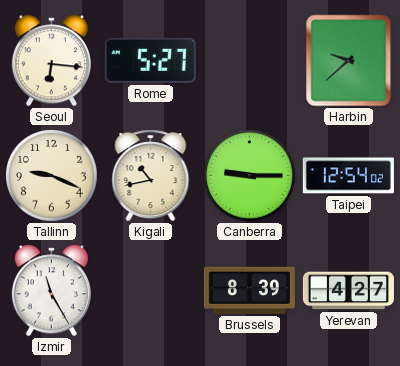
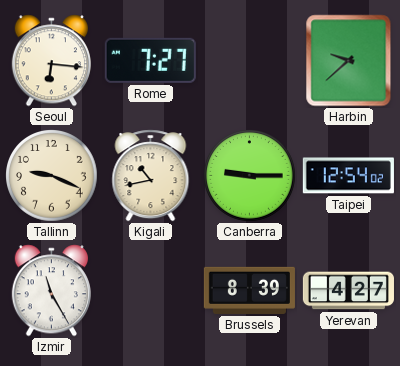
Rome: 5:27 -> 7:27 (150, 60)
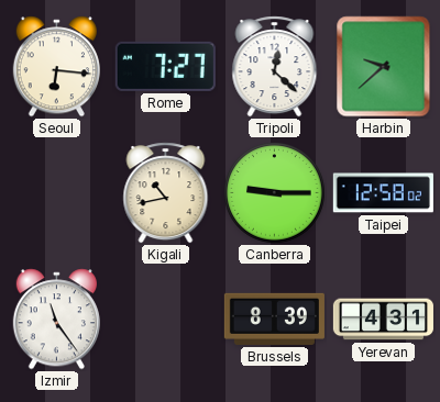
Tripoli: none -> 12:22 (275, 67)
Tallinn: 9:19 -> none (52, 176)
Taipei: 12:54 -> 12:58 (383, 193)
Izmir: 11:25 -> 11:24 (56, 320)
Yerevan: 4:27 -> 4:31 (383, 320)
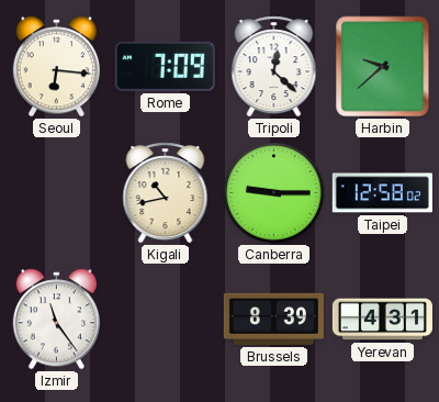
Rome: 7:27 -> 7:09 (165, 66)
